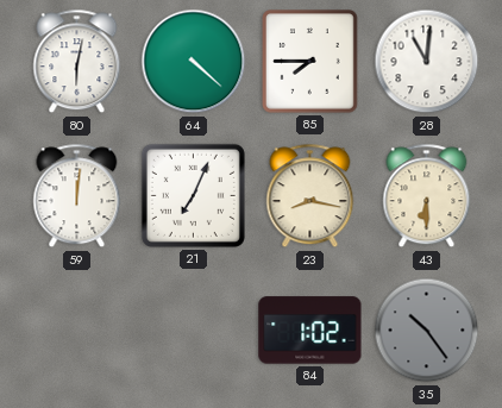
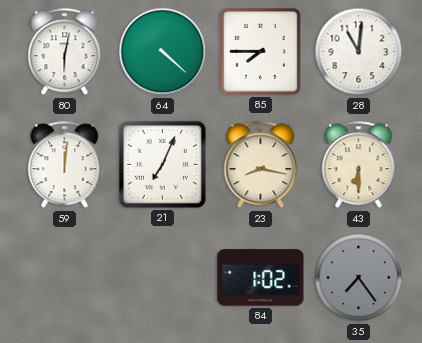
35: 10:24 -> 7:24 (359, 278)
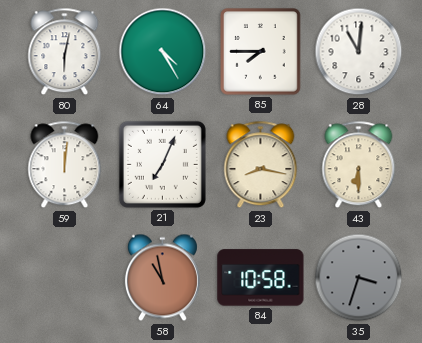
64: 4:22 -> 4:25 (163, 52)
58: none -> 10:58 (162, 278)
84: 1:02 -> 10:58 (261, 278)
35: 7:24 -> 3:33 (359, 278)
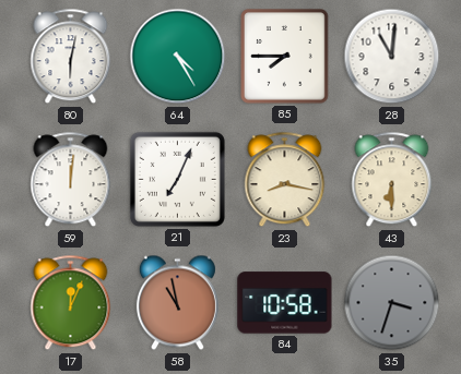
17: none -> 12:04 (71, 303)
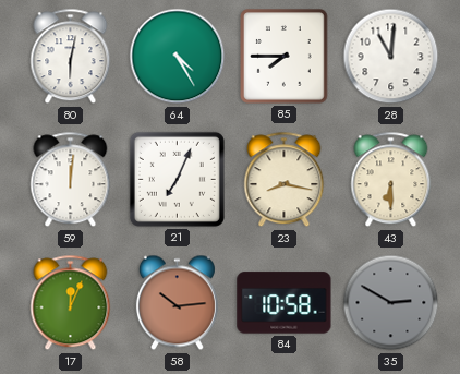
58: 10:58 -> 10:14 (177, 303)
35: 3:33 -> 2:50 (391, 303)
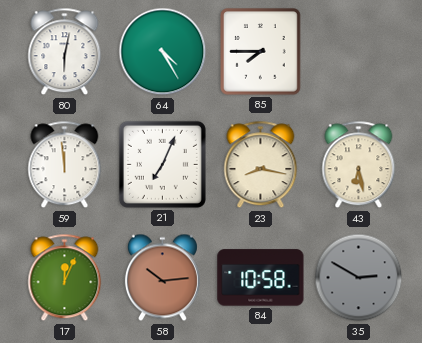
28: 11:01 -> none (391, 57)
59: 12:01 -> 11:59 (65, 165)
43: 6:30 -> 6:28 (359, 165)
